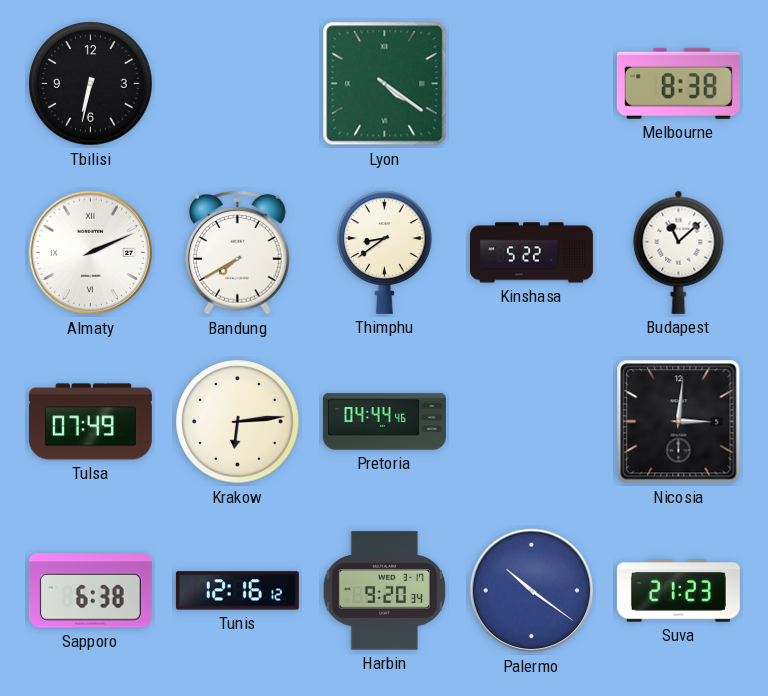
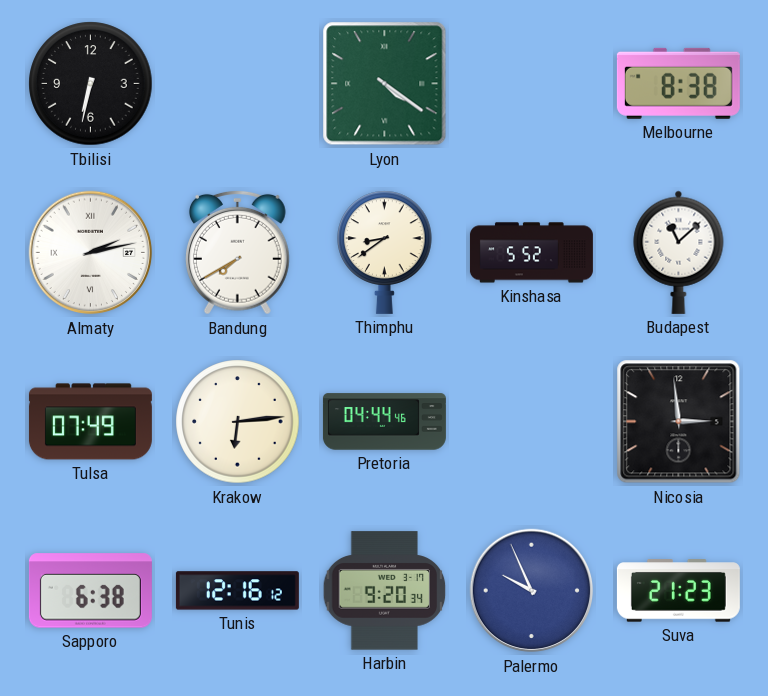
Almaty: 2:11 -> 2:13 (91, 253)
Kinshasa: 5:22 -> 5:52 (531, 253)
Nicosia: 3:01 -> 2:59 (679, 422)
Palermo: 10:21 -> 9:56 (532, 591)
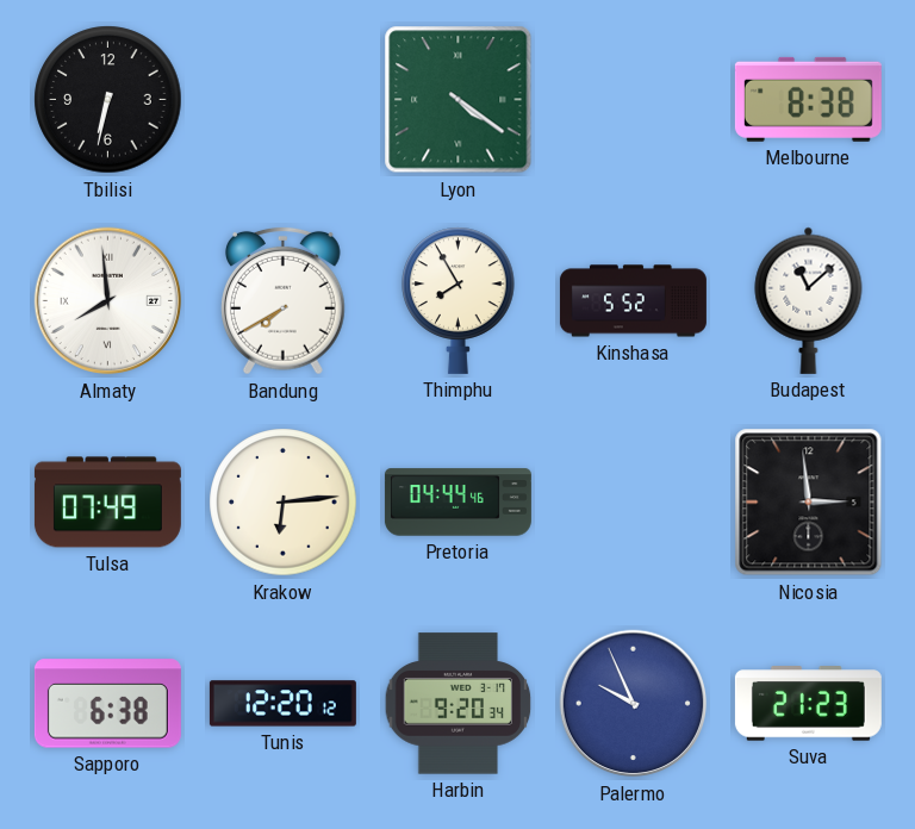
Almaty: 2:13 -> 7:59 (108, 301)
Thimphu: 8:39 -> 7:55 (459, 300)
Tunis: 12:16 -> 12:20 (282, 704)
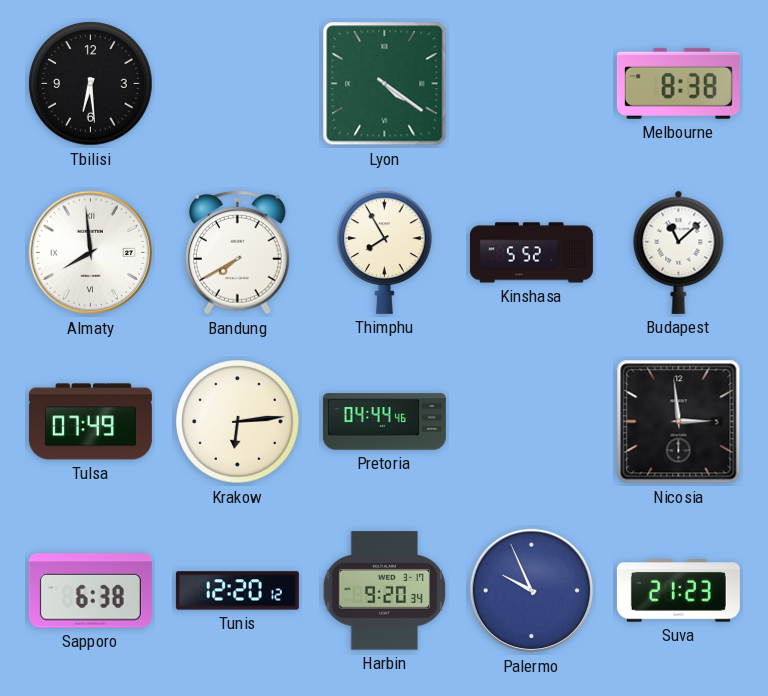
Tbilisi: 6:32 -> 6:29 (91, 84)
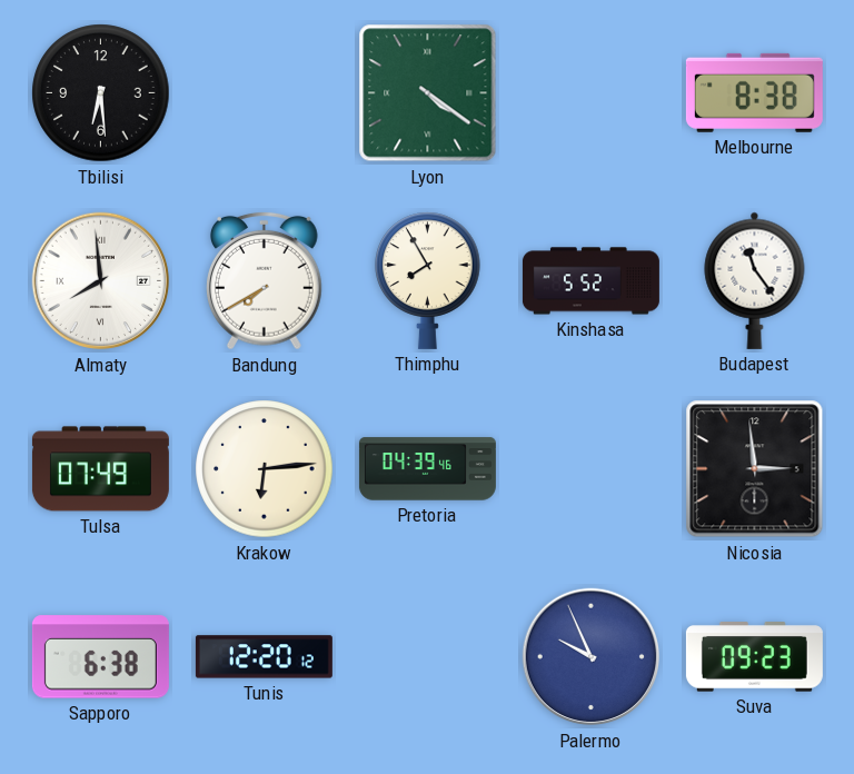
Budapest: 11:08 -> 11:24 (755, 280)
Pretoria: 04:44 -> 04:39 (427, 469)
Harbin: 9:20 -> none (385, 591)
Suva: 21:23 -> 09:23 (754, 657)
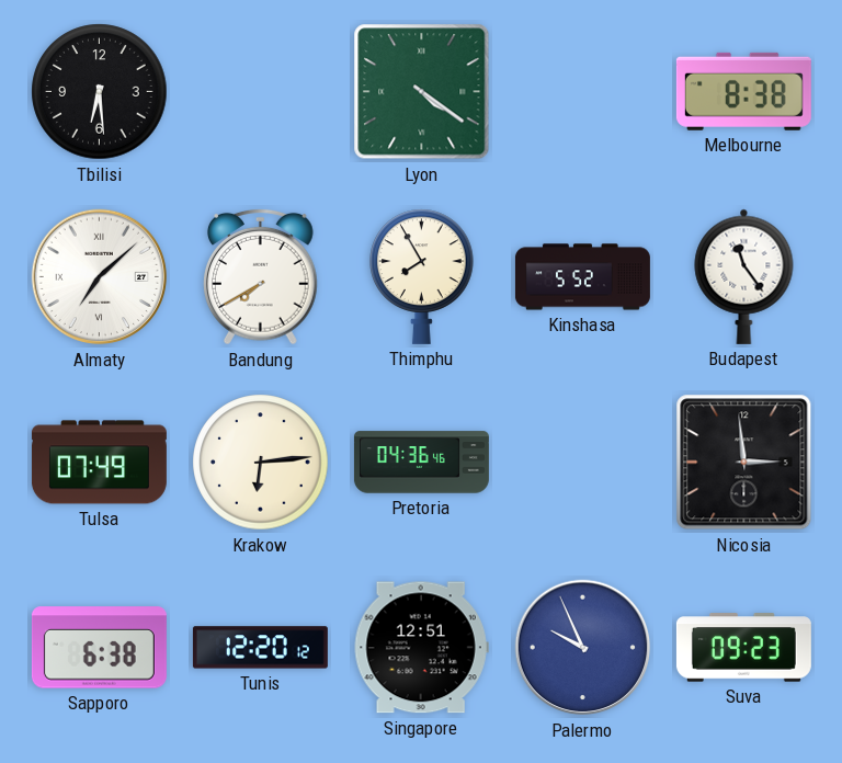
Almaty: 7:59 -> 7:08 (100, 277)
Pretoria: 04:39 -> 04:36 (421, 463)
Singapore: none -> 12:51 (421, 648)
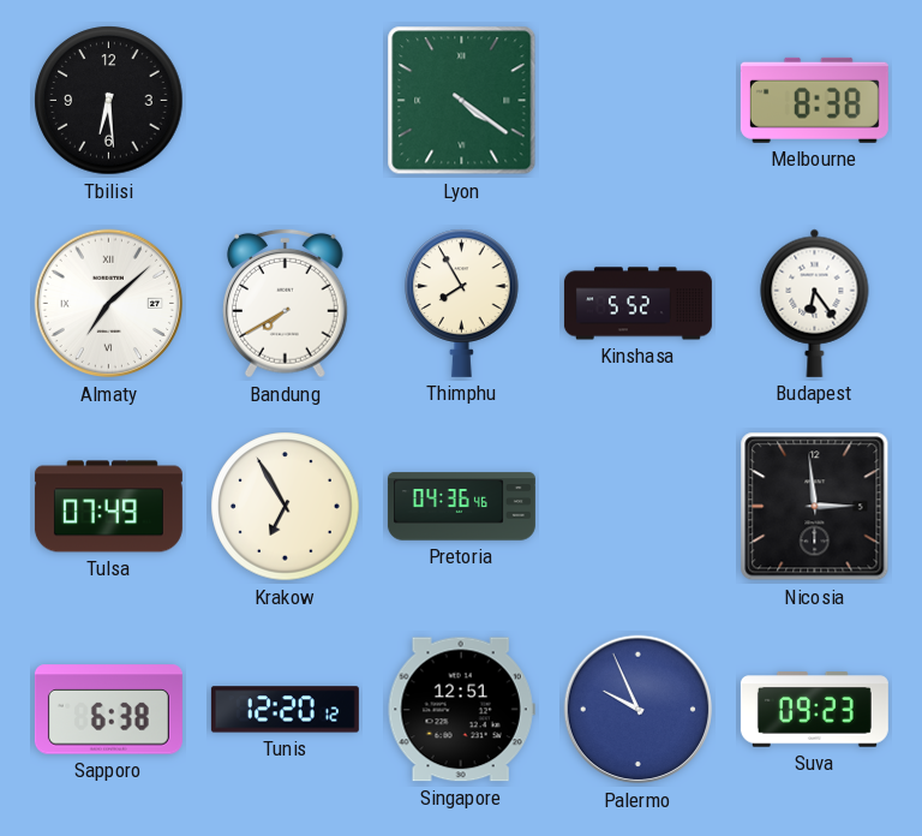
Budapest: 11:24 -> 6:24 (815, 303)
Krakow: 6:14 -> 6:55 (286, 507)
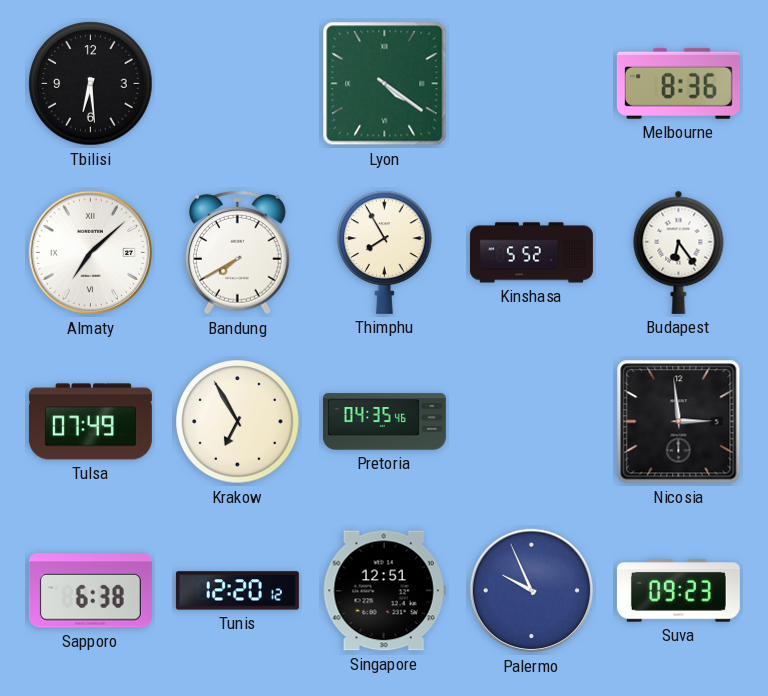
Melbourne: 8:38 -> 8:36 (678, 83)
Pretoria: 04:36 -> 04:35 (384, 422)
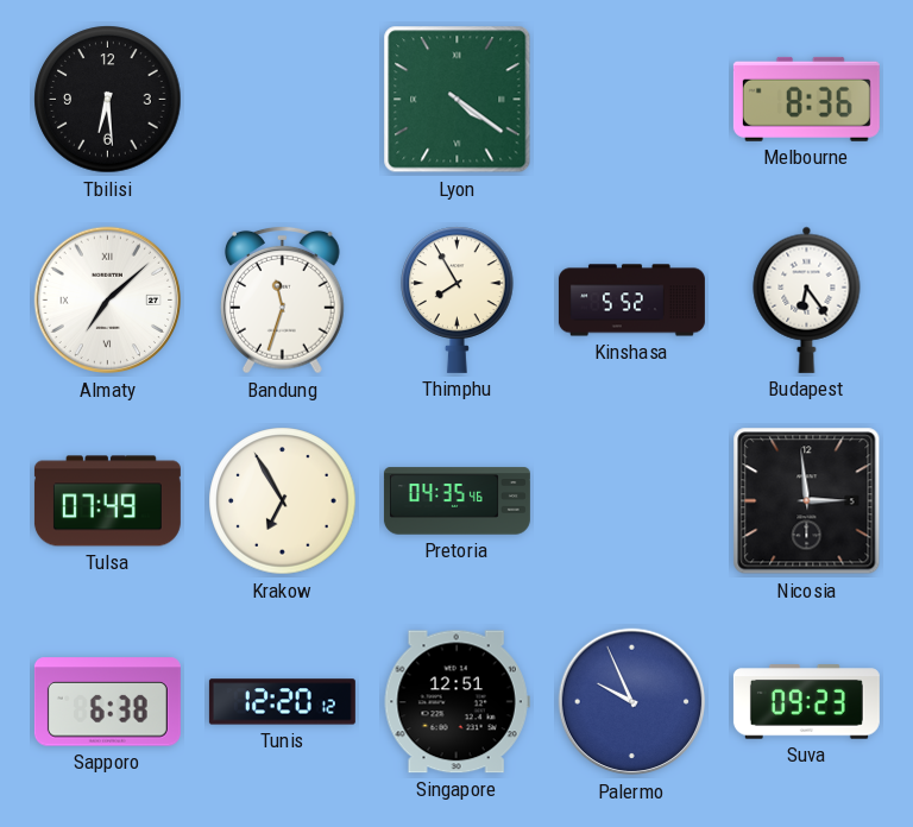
Bandung: 7:40 -> 11:33 (283, 299)
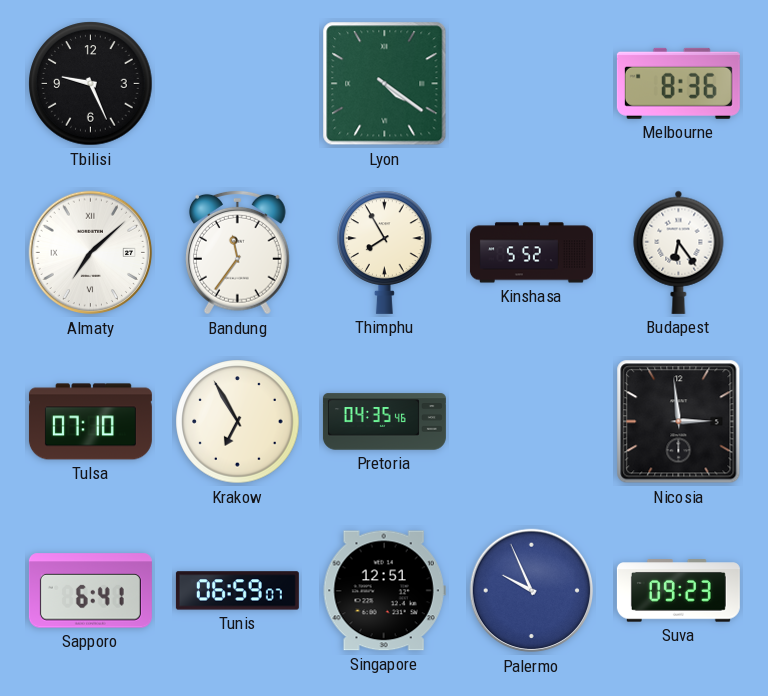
Tbilisi: 6:29 -> 9:26 (91, 84)
Bandung: 11:33 -> 11:36 (238, 252)
Tulsa: 07:49 -> 07:10 (90, 422)
Sapporo: 6:38 -> 6:41 (90, 591)
Tunis: 12:20 -> 06:59 (237, 591)
